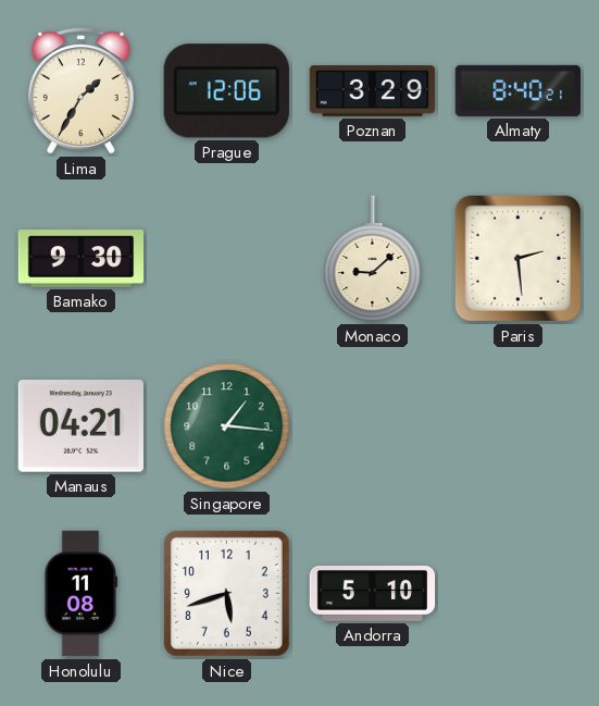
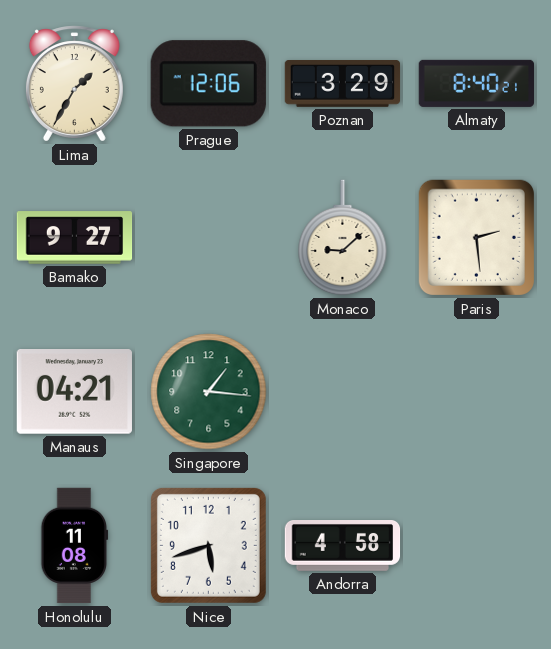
Bamako: 9:30 -> 9:27 (75, 238)
Andorra: 5:10 -> 4:58 (343, 546)
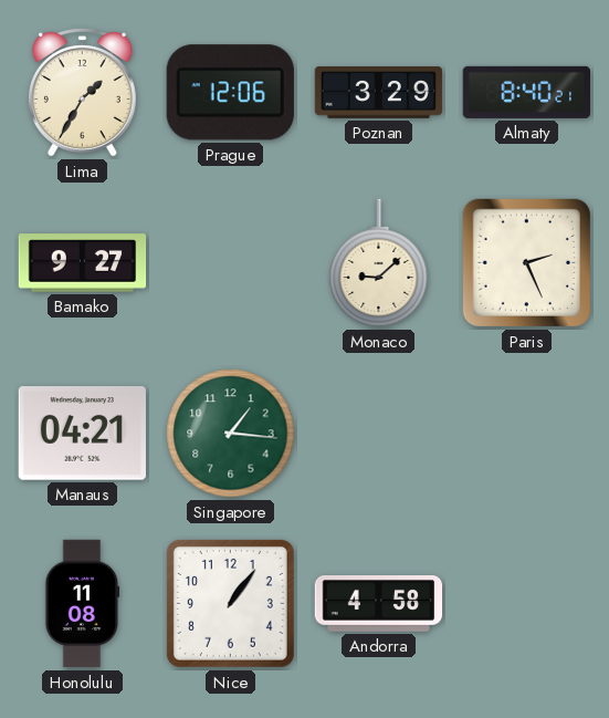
Paris: 2:29 -> 2:26 (526, 262)
Nice: 5:42 -> 1:06 (230, 603)
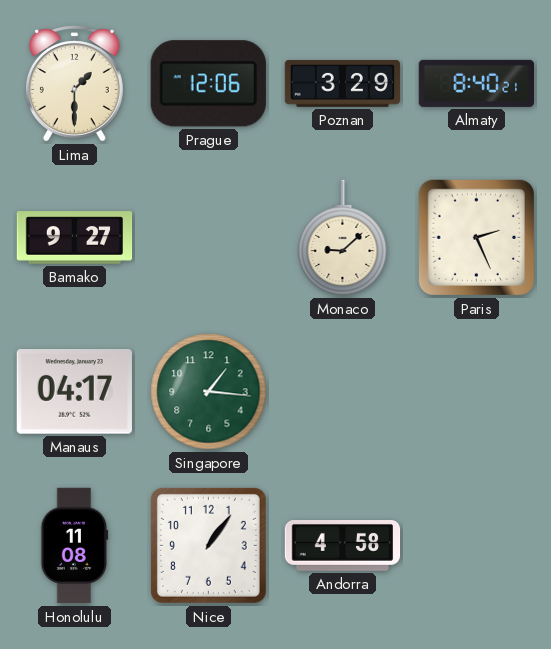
Lima: 1:35 -> 1:30 (74, 84)
Manaus: 04:21 -> 04:17 (74, 392)
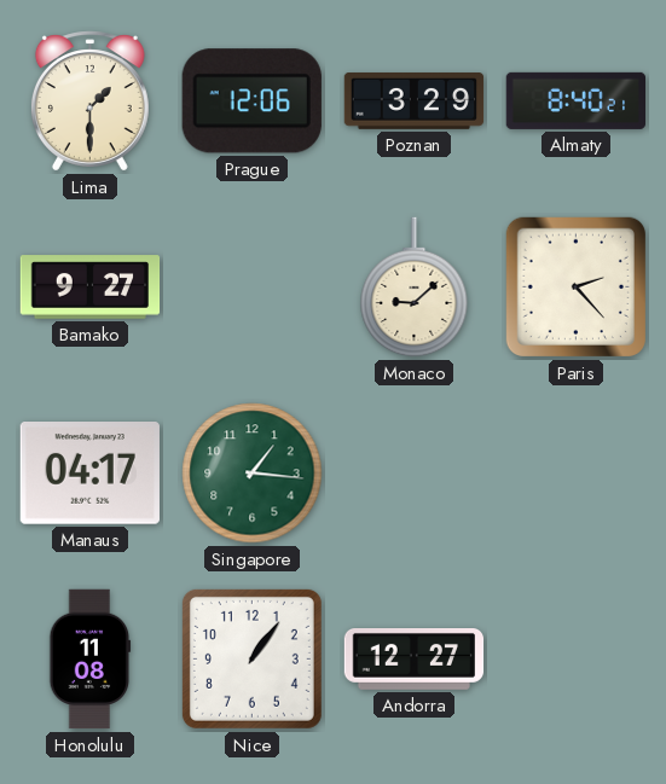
Paris: 2:26 -> 2:23 (575, 286)
Andorra: 4:58 -> 12:27 (415, 660)
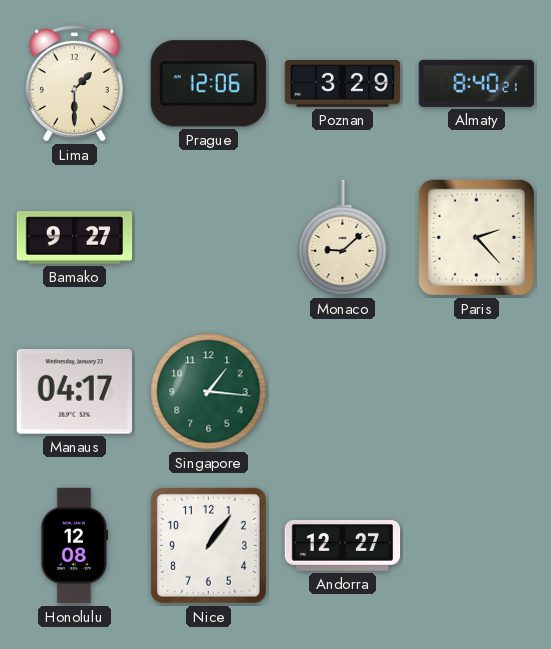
Honolulu: 11:08 -> 12:08 (75, 546)
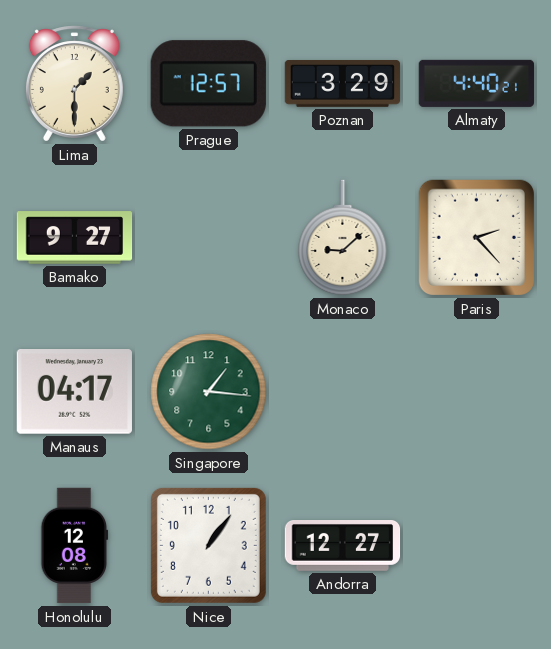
Prague: 12:06 -> 12:57 (208, 84)
Almaty: 8:40 -> 4:40 (476, 83)
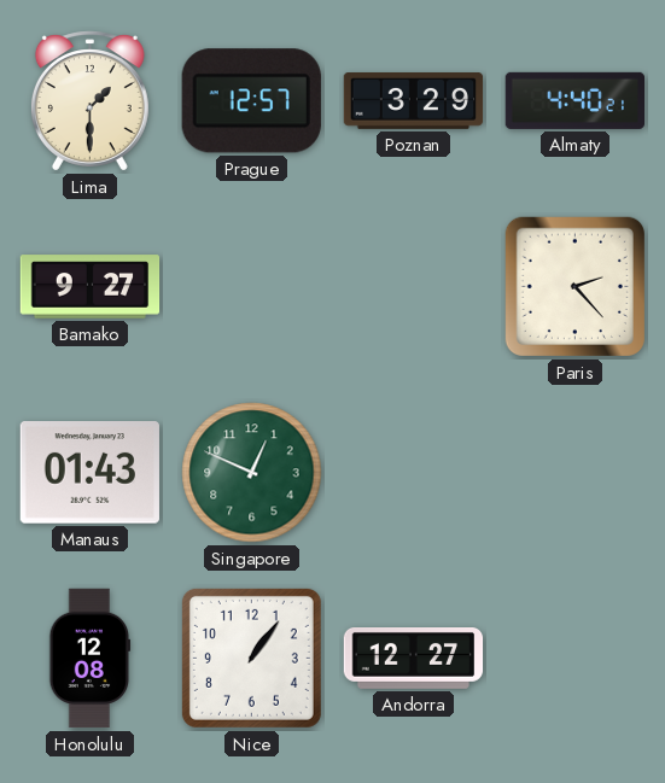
Monaco: 9:08 -> none (343, 238)
Manaus: 04:17 -> 01:43 (89, 473)
Singapore: 1:16 -> 12:49 (252, 473)
